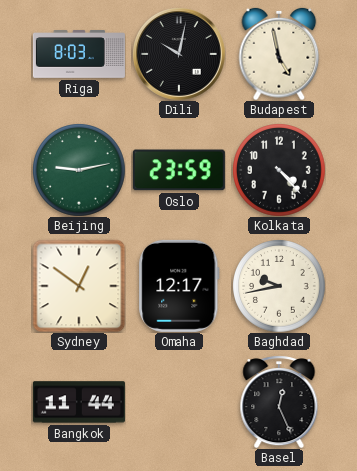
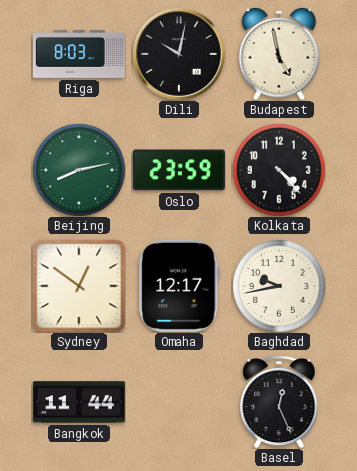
Beijing: 9:13 -> 8:13 (79, 170)
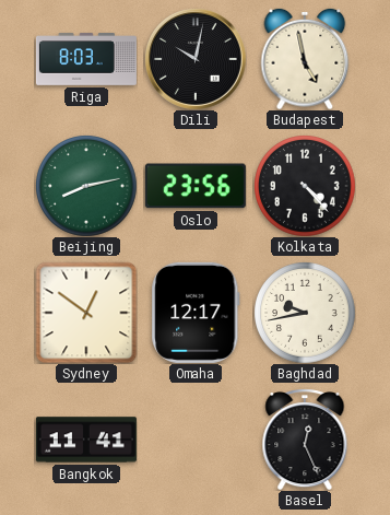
Oslo: 23:59 -> 23:56 (196, 186)
Bangkok: 11:44 -> 11:41 (86, 440)
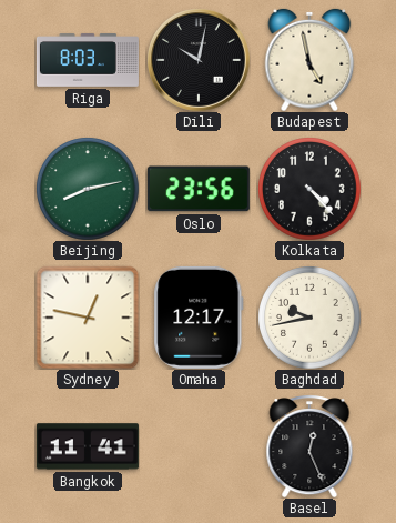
Sydney: 12:51 -> 12:47 (88, 318)
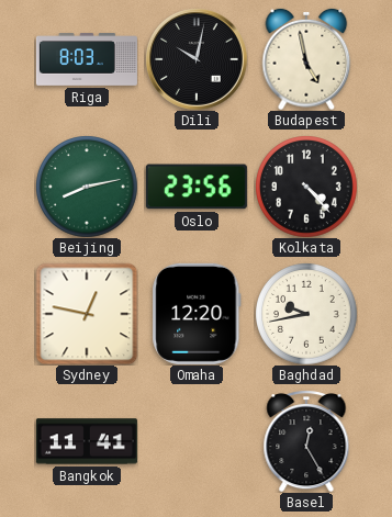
Omaha: 12:17 -> 12:20 (197, 314)
Basel: 12:26 -> 12:25 (306, 441)
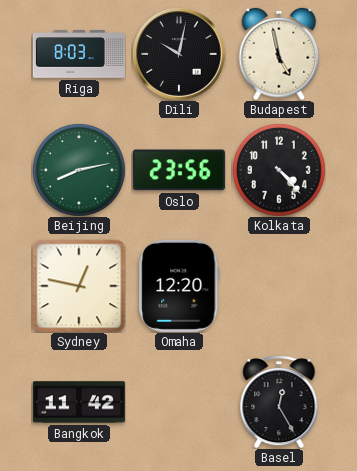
Baghdad: 9:43 -> none (306, 314)
Bangkok: 11:41 -> 11:42 (79, 402)
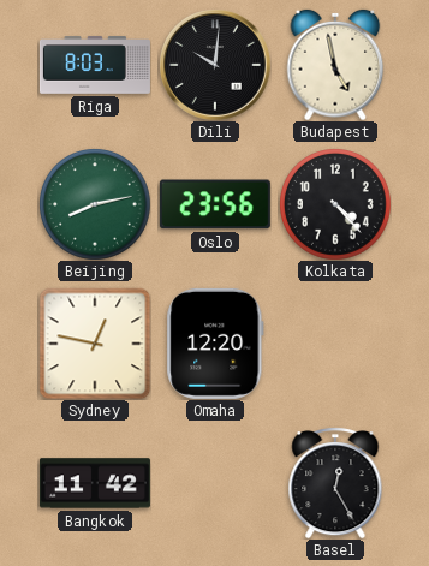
Dili: 10:02 -> 10:01 (215, 65)
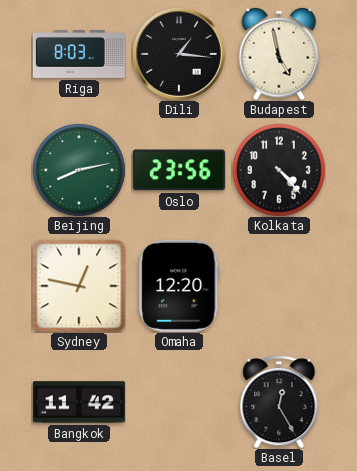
Dili: 10:01 -> 1:16 (179, 54)
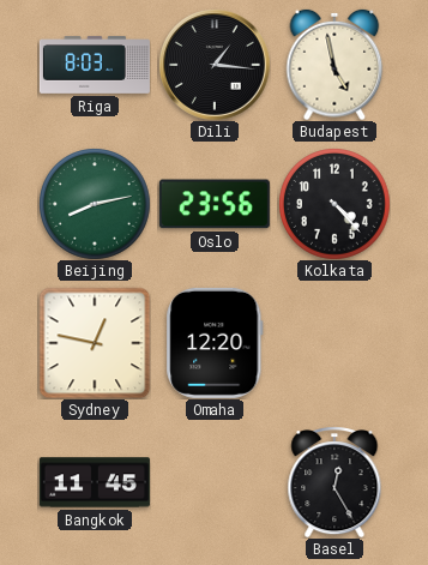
Bangkok: 11:42 -> 11:45 (95, 482)
